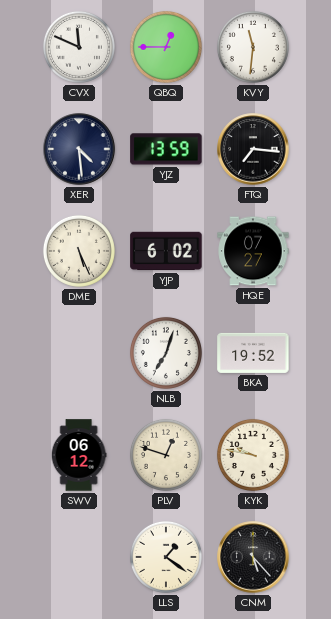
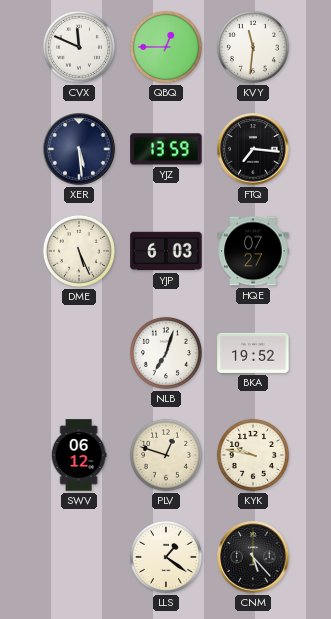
XER: 4:29 -> 5:29 (79, 149)
YJP: 6:02 -> 6:03 (166, 251)
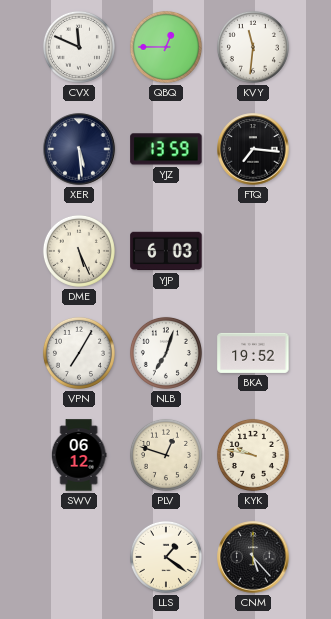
HQE: 07:27 -> none (253, 251)
VPN: none -> 7:05 (79, 353)
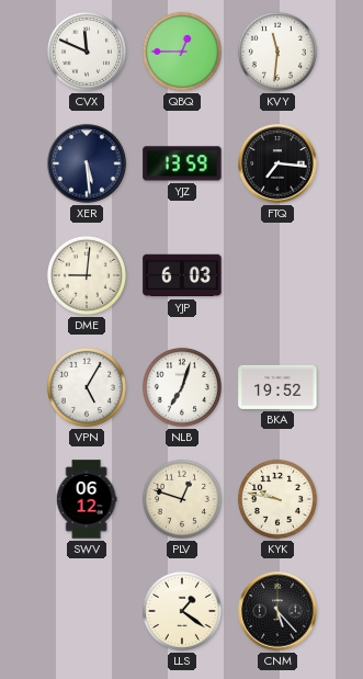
DME: 5:26 -> 9:01 (87, 275)
VPN: 7:05 -> 5:05 (87, 387)
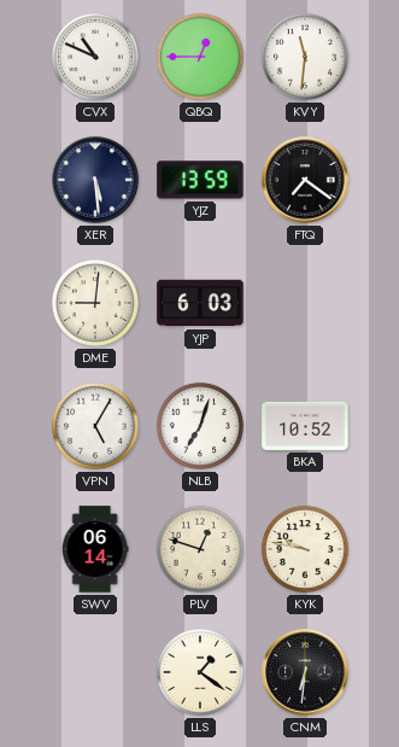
CVX: 11:49 -> 10:49 (95, 57)
FTQ: 7:16 -> 7:21 (305, 180)
BKA: 19:52 -> 10:52 (305, 426)
SWV: 06:12 -> 06:14 (95, 549)
CNM: 5:23 -> 6:31 (305, 672)
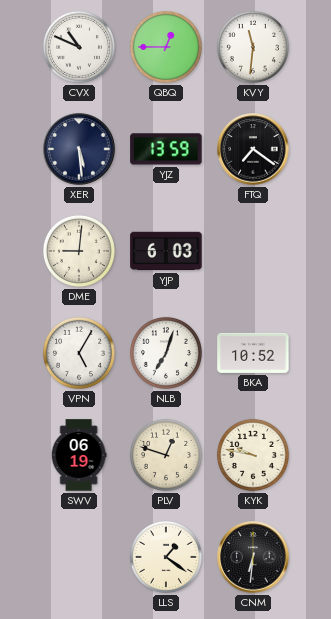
SWV: 06:14 -> 06:19 (79, 455)
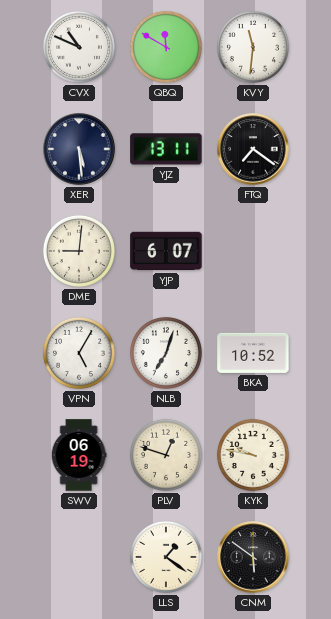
QBQ: 12:45 -> 11:50 (166, 47)
YJZ: 13:59 -> 13:11 (166, 149)
YJP: 6:03 -> 6:07 (166, 251)
CNM: 6:31 -> 5:51 (253, 557)
